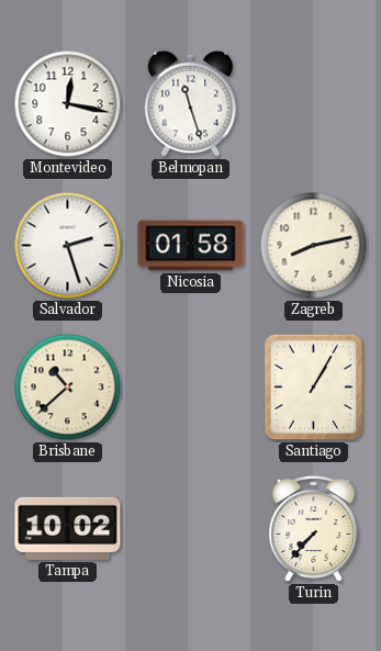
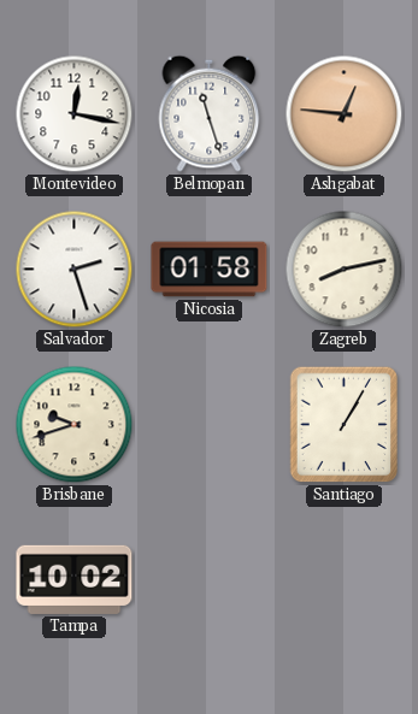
Ashgabat: none -> 12:46 (345, 114)
Brisbane: 10:38 -> 9:42 (75, 425)
Turin: 7:37 -> none (314, 529)
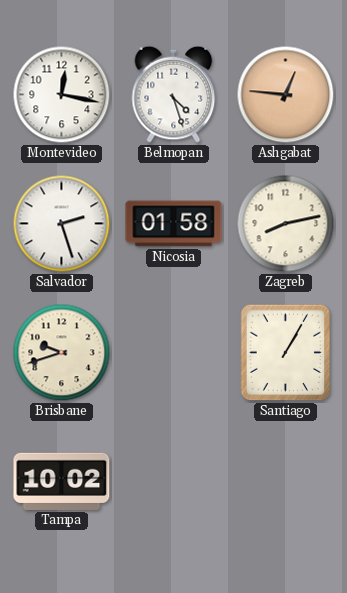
Belmopan: 11:27 -> 4:27 (174, 94)
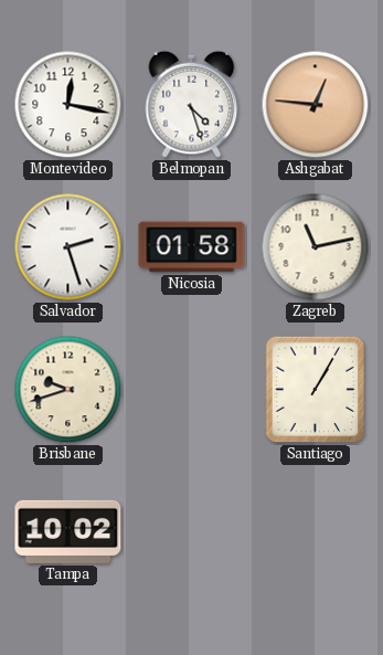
Zagreb: 8:13 -> 11:13 (316, 247)
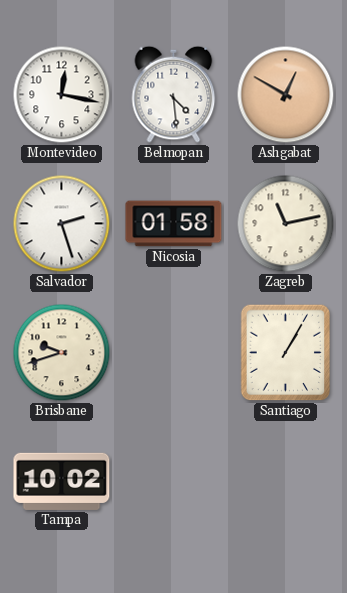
Belmopan: 4:27 -> 4:29 (174, 94)
Ashgabat: 12:46 -> 12:50 (286, 95)
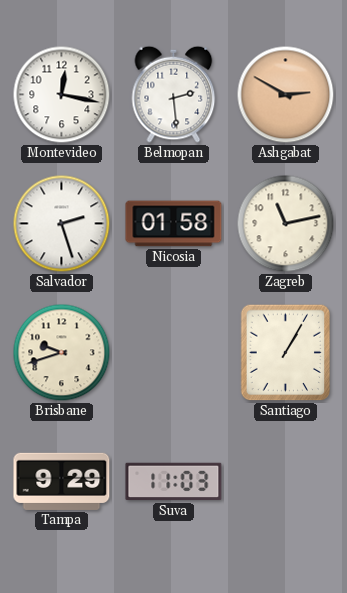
Belmopan: 4:29 -> 2:29 (174, 94)
Ashgabat: 12:50 -> 2:50 (286, 95)
Tampa: 10:02 -> 9:29 (62, 481)
Suva: none -> 11:03 (174, 482)
